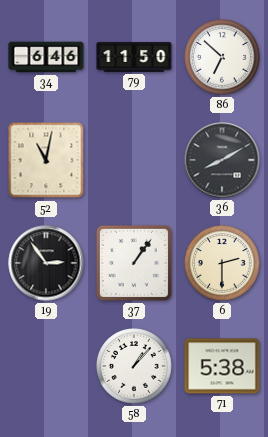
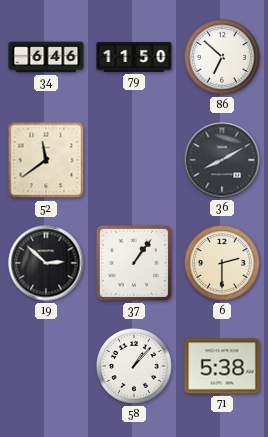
52: 11:02 -> 11:39 (46, 160)
19: 2:54 -> 2:52 (46, 263)
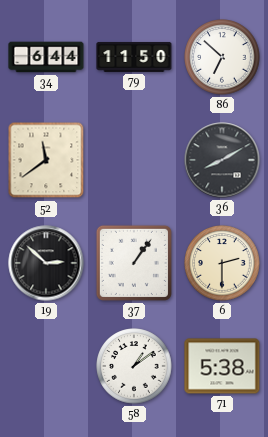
34: 6:46 -> 6:44 (46, 57)
58: 1:07 -> 1:09 (134, 366)
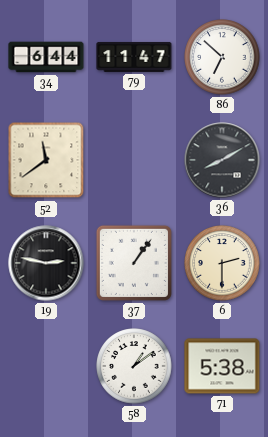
79: 11:50 -> 11:47 (134, 57)
19: 2:52 -> 2:47 (46, 263)
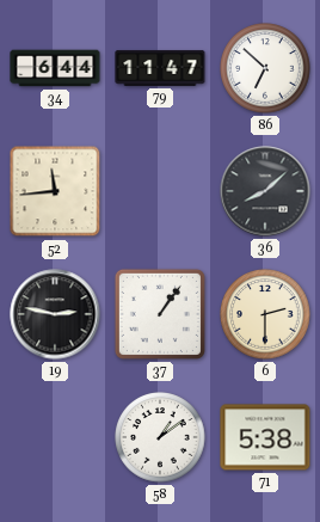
52: 11:39 -> 11:44 (55, 191)
36: 8:10 -> 8:08 (265, 191)
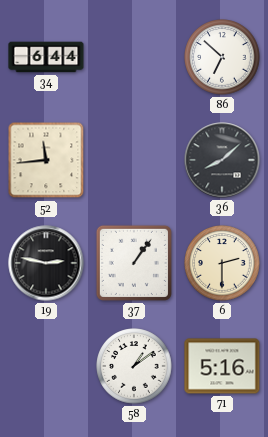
79: 11:47 -> none (160, 68)
71: 5:38 -> 5:16 (222, 366)
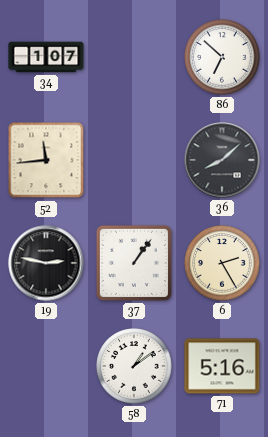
34: 6:44 -> 1:07 (46, 57)
6: 2:30 -> 2:25 (222, 263)
